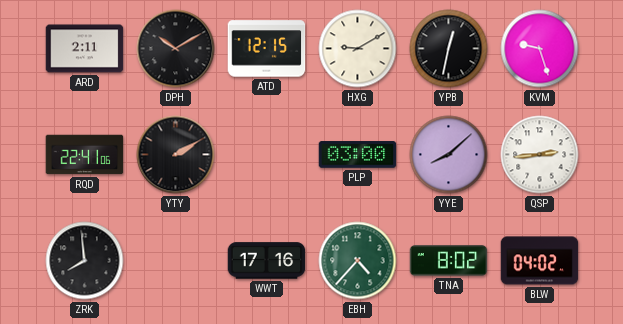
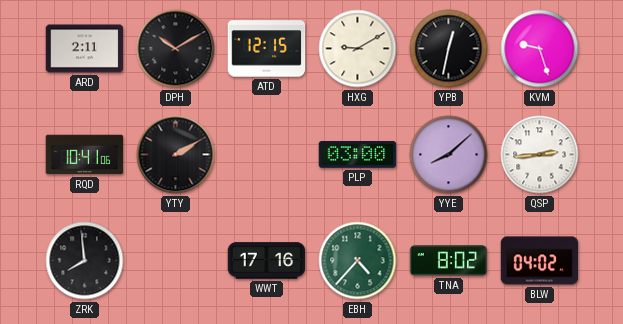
RQD: 22:41 -> 10:41 (85, 155)
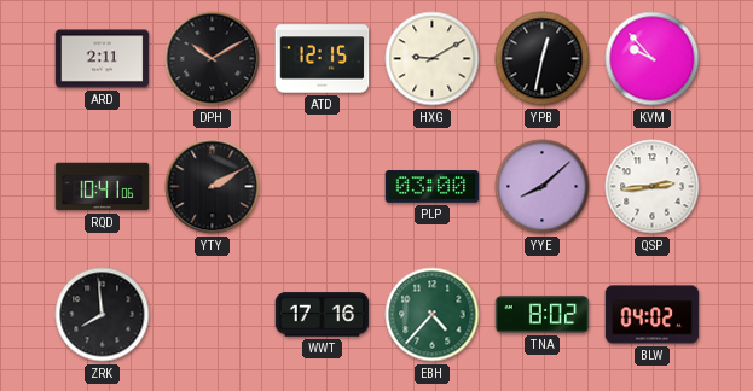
KVM: 9:27 -> 9:53 (653, 59)
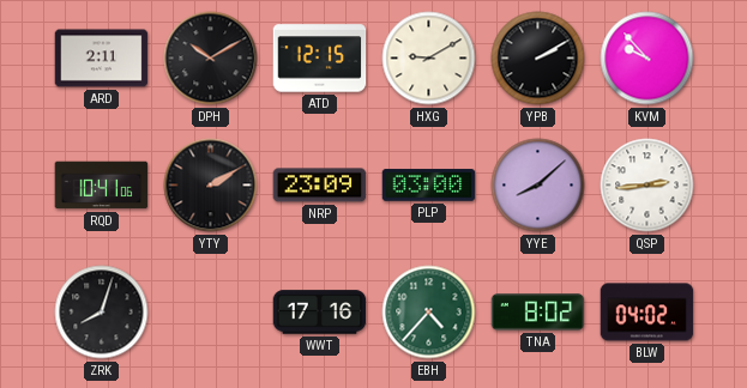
YPB: 12:32 -> 2:10 (538, 59)
NRP: none -> 23:09 (320, 186)
ZRK: 7:59 -> 8:03 (102, 313)
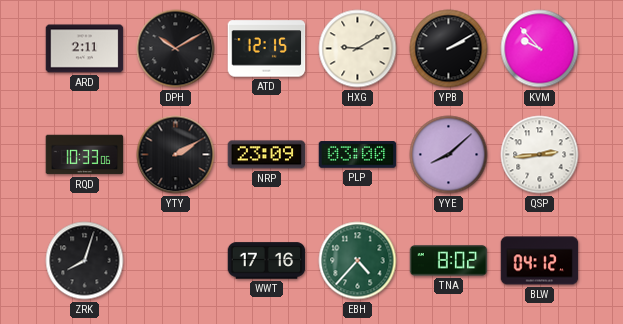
RQD: 10:41 -> 10:33 (85, 155)
BLW: 04:02 -> 04:12 (540, 261)
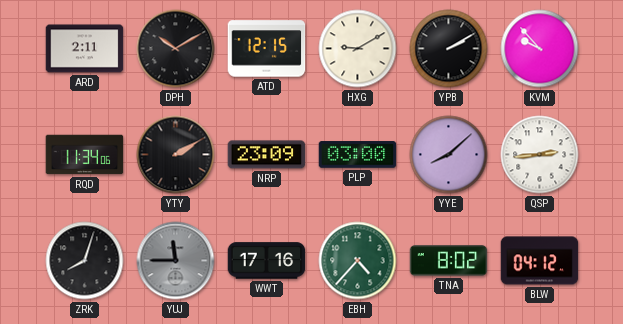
RQD: 10:33 -> 11:34 (85, 155)
YUJ: none -> 11:45 (176, 261)
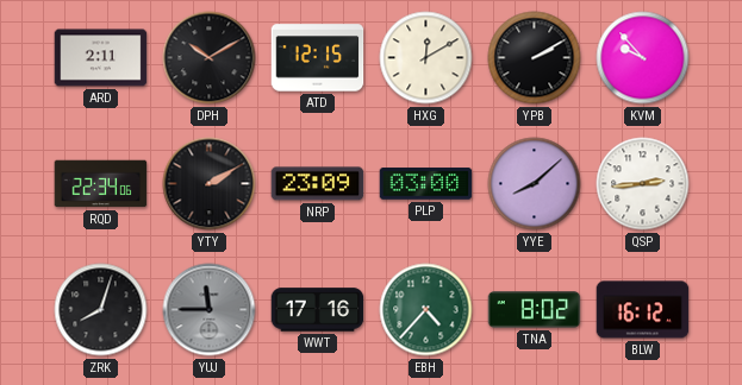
HXG: 9:10 -> 12:10 (426, 58)
RQD: 11:34 -> 22:34 (101, 184)
BLW: 04:12 -> 16:12 (643, 310)
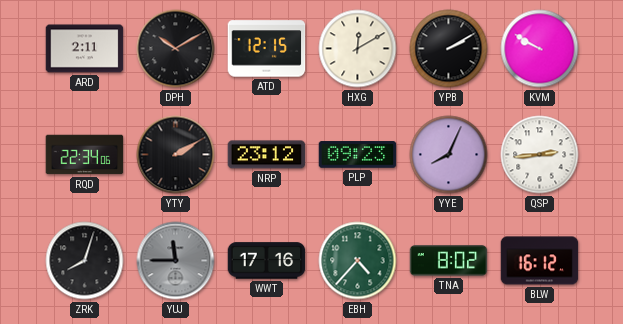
KVM: 9:53 -> 9:50 (540, 49)
NRP: 23:09 -> 23:12 (267, 155)
PLP: 03:00 -> 09:23 (358, 155)
YYE: 8:08 -> 8:04 (449, 155)
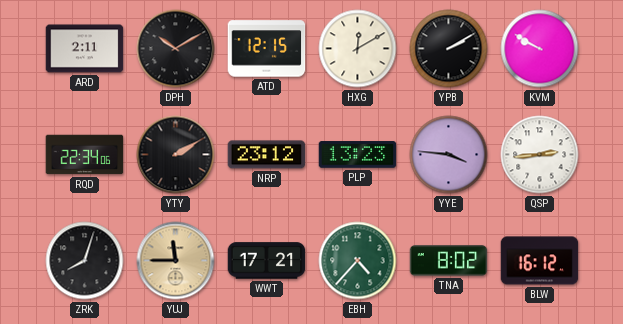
PLP: 09:23 -> 13:23 (358, 155)
YYE: 8:04 -> 3:46 (449, 155)
YUJ dial: grey -> champagne (176, 261)
WWT: 17:16 -> 17:21 (267, 261)
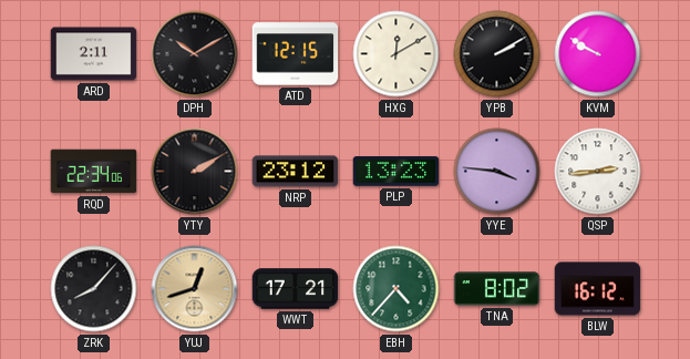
ZRK: 8:03 -> 8:07 (94, 289)
YUJ: 11:45 -> 12:42 (195, 289)
